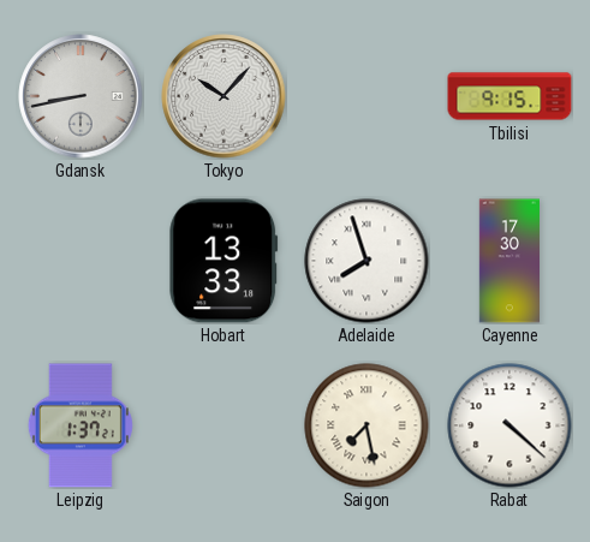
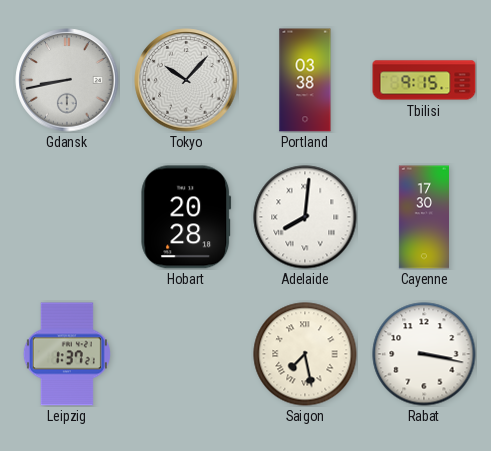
Portland: none -> 03:38 (305, 80)
Hobart: 13:33 -> 20:28 (186, 217)
Adelaide: 7:57 -> 8:01 (305, 217)
Rabat: 4:22 -> 3:17 (424, 354)
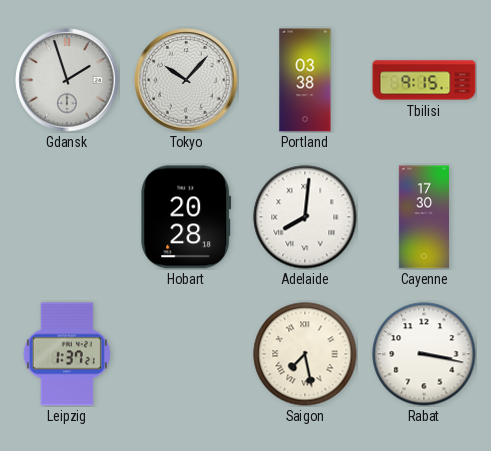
Gdansk: 8:43 -> 1:57 (67, 80)
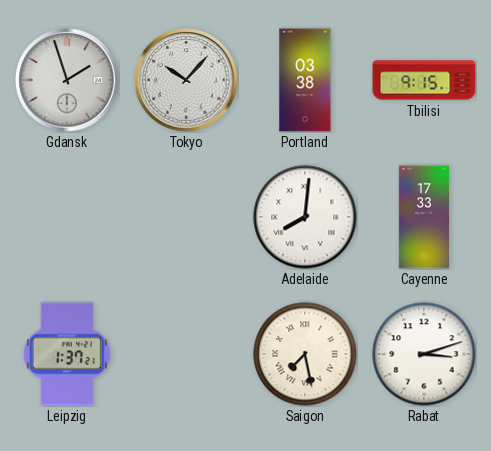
Hobart: 20:28 -> none (186, 217)
Cayenne: 17:30 -> 17:33 (423, 217)
Rabat: 3:17 -> 3:12 (424, 354)
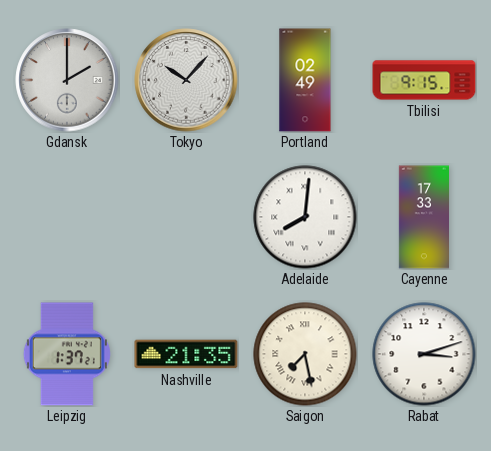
Gdansk: 1:57 -> 2:00 (67, 80)
Portland: 03:38 -> 02:49 (305, 80)
Nashville: none -> 21:35 (186, 354)
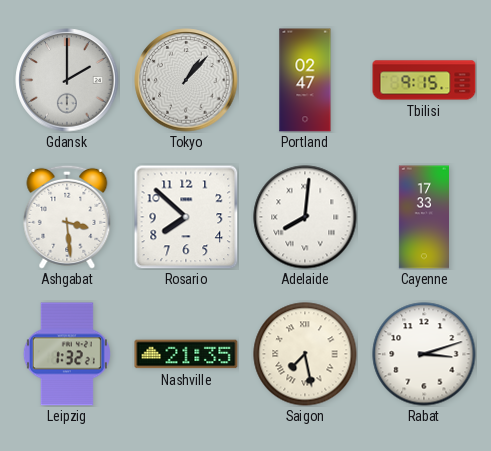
Tokyo: 10:07 -> 1:07 (186, 80)
Portland: 02:49 -> 02:47 (305, 80)
Ashgabat: none -> 3:29 (67, 217)
Rosario: none -> 7:52 (186, 217)
Leipzig: 1:37 -> 1:32 (67, 354)
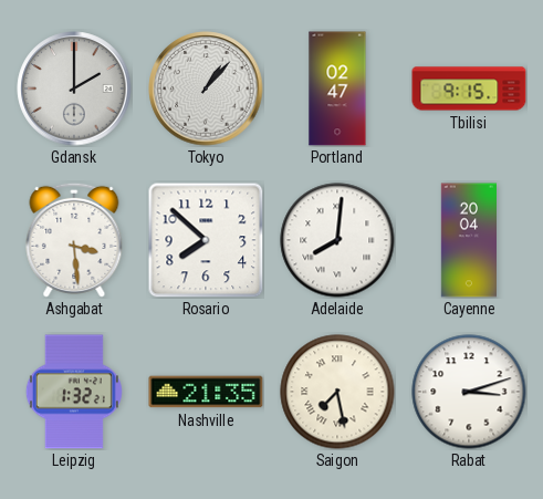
Cayenne: 17:33 -> 20:04 (468, 240)
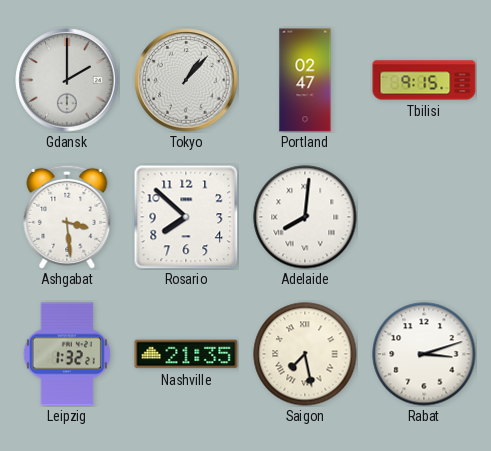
Cayenne: 20:04 -> none (468, 240)
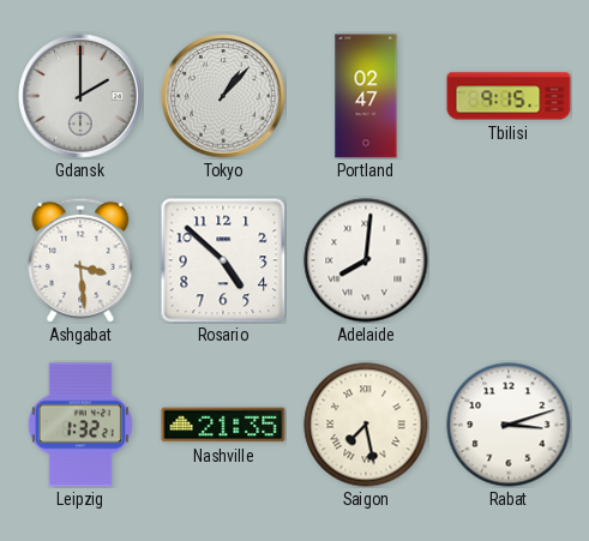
Rosario: 7:52 -> 4:52 (223, 260)
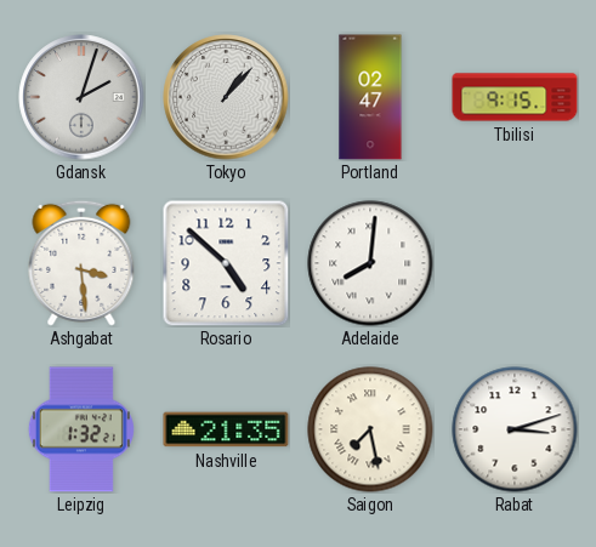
Gdansk: 2:00 -> 2:03 (81, 97)
